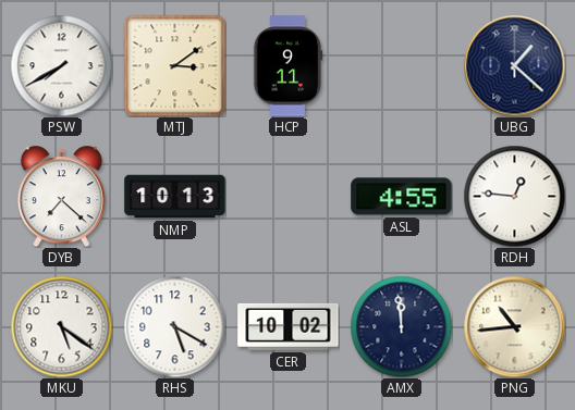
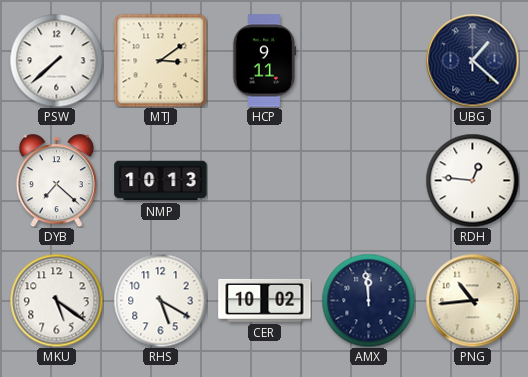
PSW: 7:40 -> 7:38 (56, 60)
ASL: 4:55 -> none (402, 197)
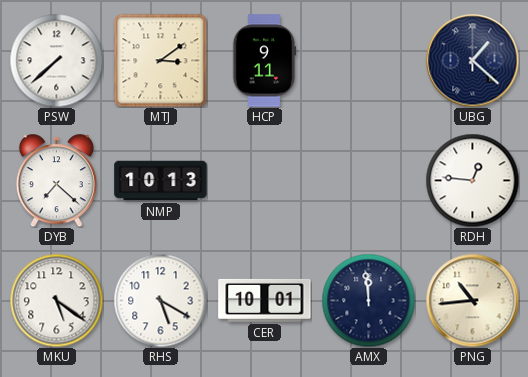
CER: 10:02 -> 10:01 (265, 300)
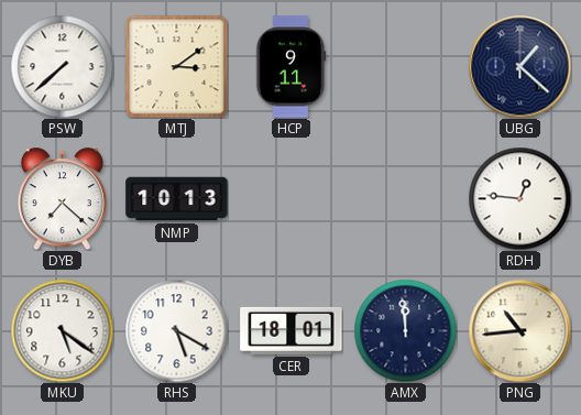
CER: 10:01 -> 18:01 (292, 330)
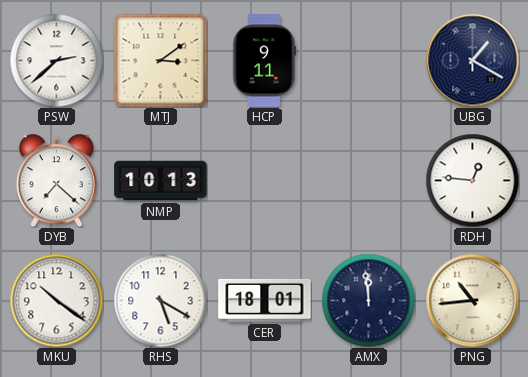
PSW: 7:38 -> 2:38 (56, 60)
UBG: 1:22 -> 1:20 (472, 60)
MKU: 5:21 -> 10:21 (56, 300)
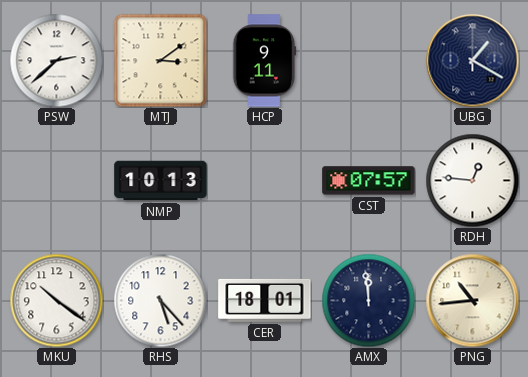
DYB: 7:22 -> none (56, 180)
CST: none -> 07:57 (369, 181)
RHS: 5:20 -> 5:23 (160, 300)
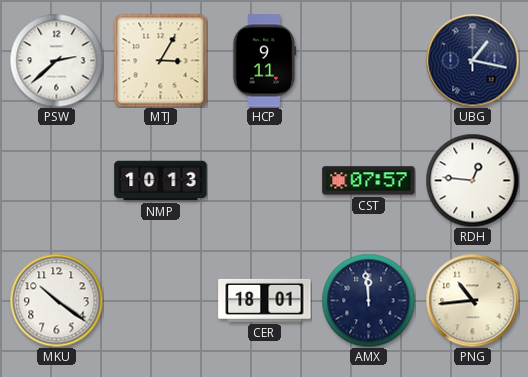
MTJ: 3:09 -> 3:05 (160, 60)
UBG: 1:20 -> 1:17 (472, 60)
RHS: 5:23 -> none (160, 300)
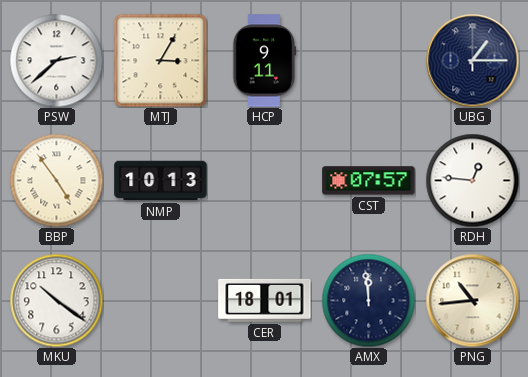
UBG: 1:17 -> 1:15 (472, 60)
BBP: none -> 4:54 (56, 180)
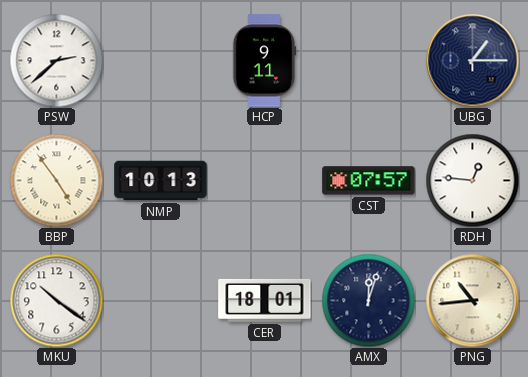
MTJ: 3:05 -> none (160, 60)
AMX: 11:59 -> 12:03 (368, 300)
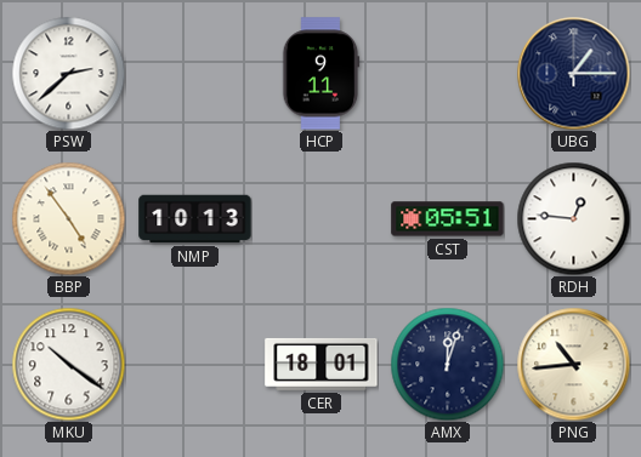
CST: 07:57 -> 05:51 (448, 219)
